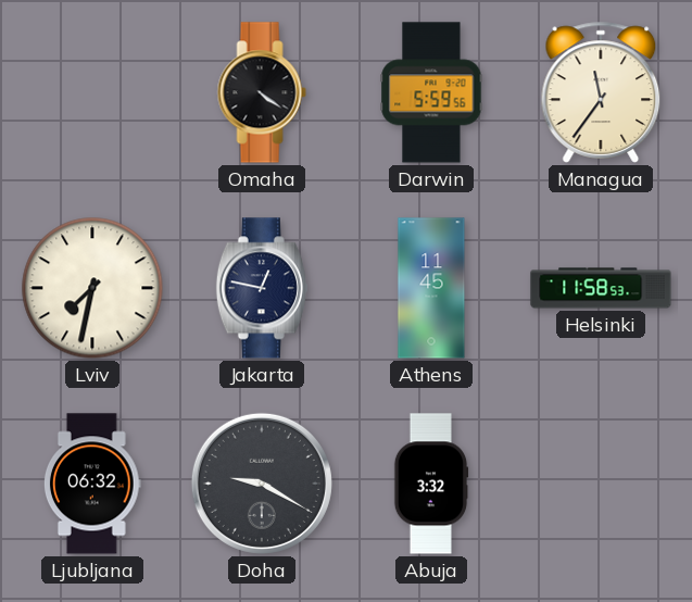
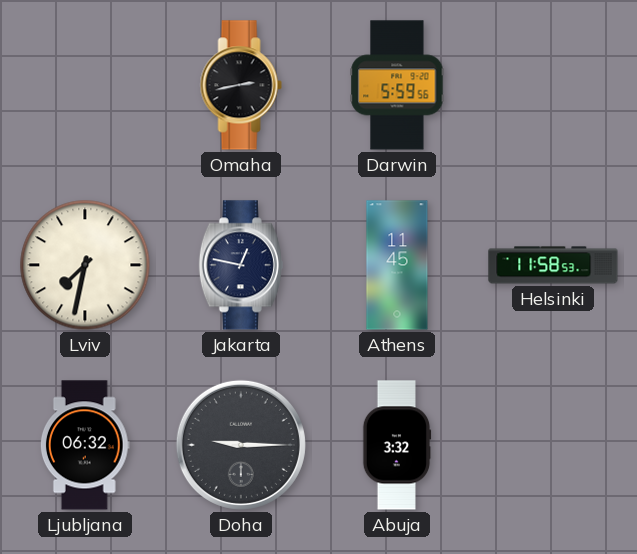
Omaha: 4:21 -> 2:43 (241, 85)
Managua: 11:36 -> none (601, 92)
Doha: 9:20 -> 9:15 (241, 445)
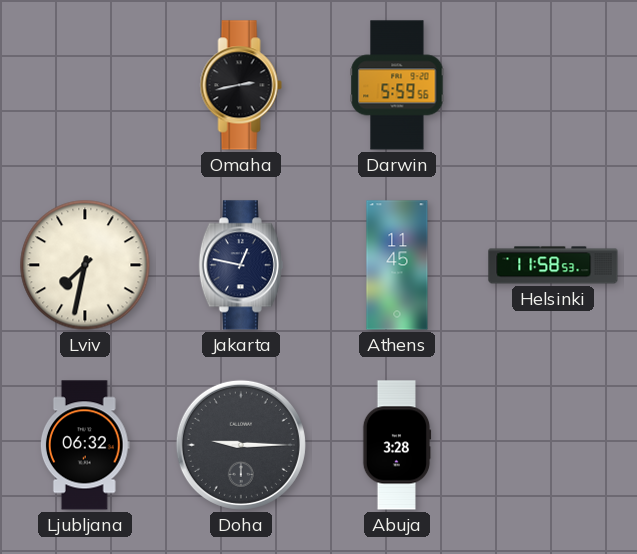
Abuja: 3:32 -> 3:28 (397, 445)
